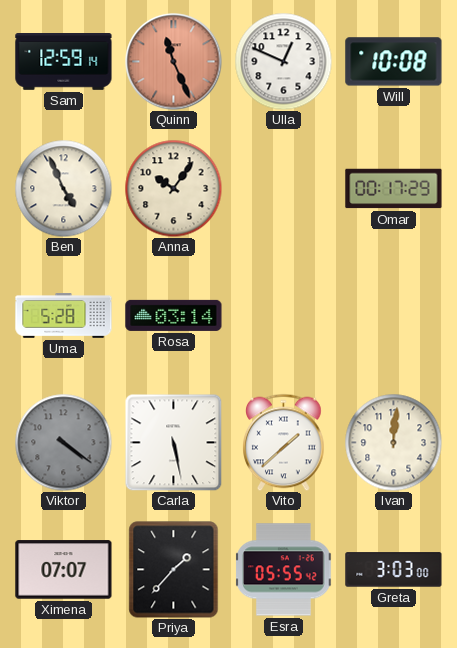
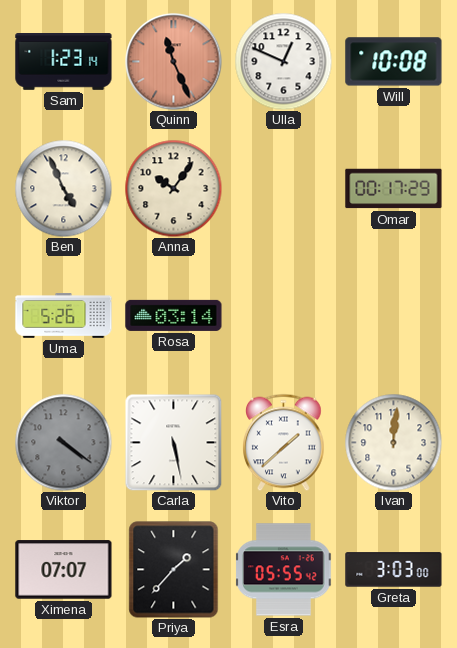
Sam: 12:59 -> 1:23 (64, 62)
Uma: 5:28 -> 5:26 (64, 316)
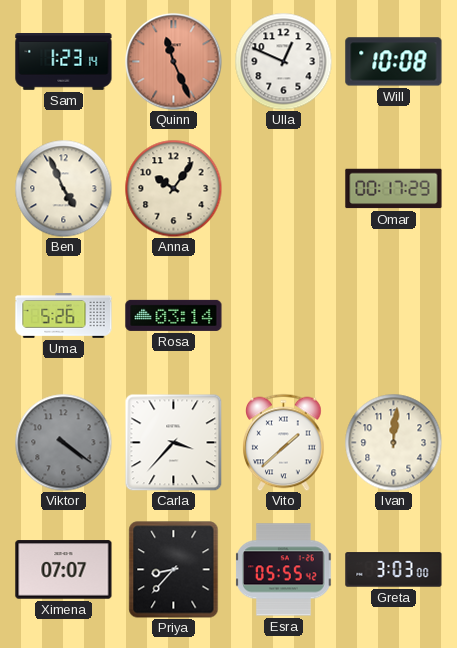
Carla: 5:28 -> 3:37 (173, 442)
Priya: 1:37 -> 8:37 (174, 570)
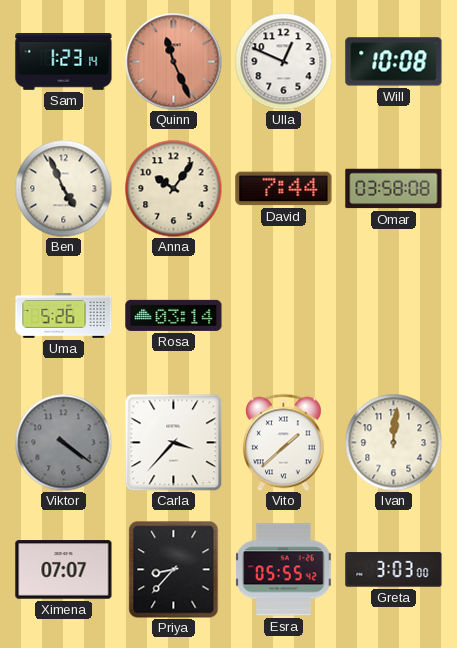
David: none -> 7:44 (284, 189)
Omar: 00:17 -> 03:58 (394, 189)
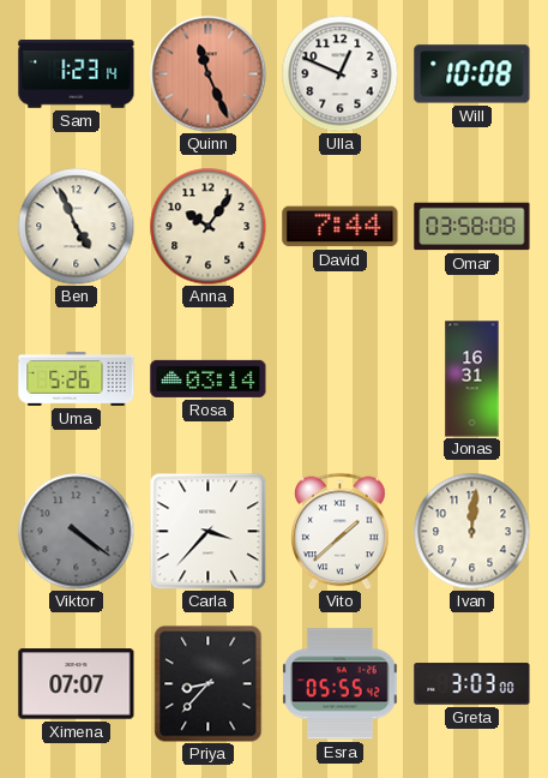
Jonas: none -> 16:31 (472, 379)
